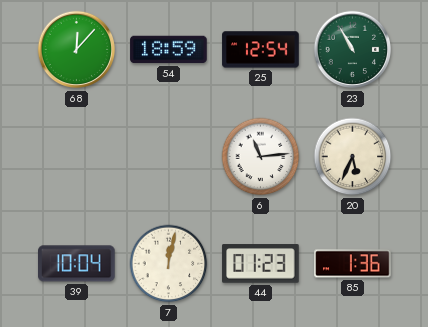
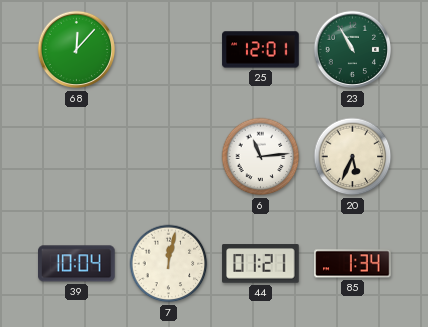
54: 18:59 -> none (169, 50)
25: 12:54 -> 12:01 (261, 50)
44: 01:23 -> 01:21 (261, 264)
85: 1:36 -> 1:34 (353, 264)
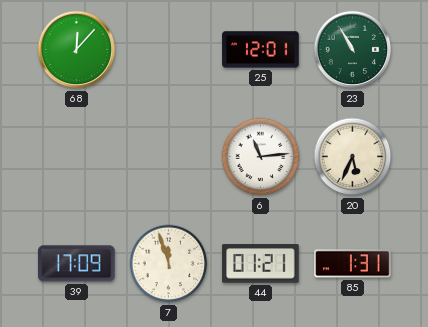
39: 10:04 -> 17:09 (77, 264)
7: 12:02 -> 11:57 (169, 264)
85: 1:34 -> 1:31 (353, 264)
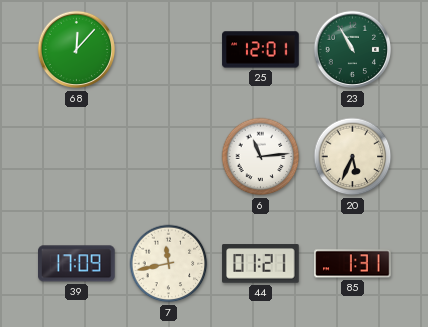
7: 11:57 -> 11:43 (169, 264)
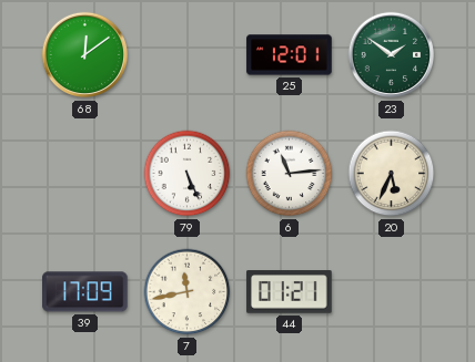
68: 12:07 -> 12:09 (85, 55)
23: 10:55 -> 1:51 (392, 55)
79: none -> 5:26 (188, 174)
85: 1:31 -> none (353, 264)
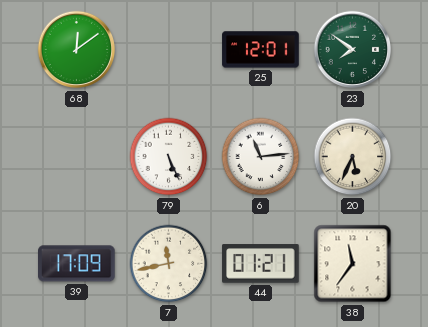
23: 1:51 -> 7:51 (353, 50)
38: none -> 11:36 (353, 264)
